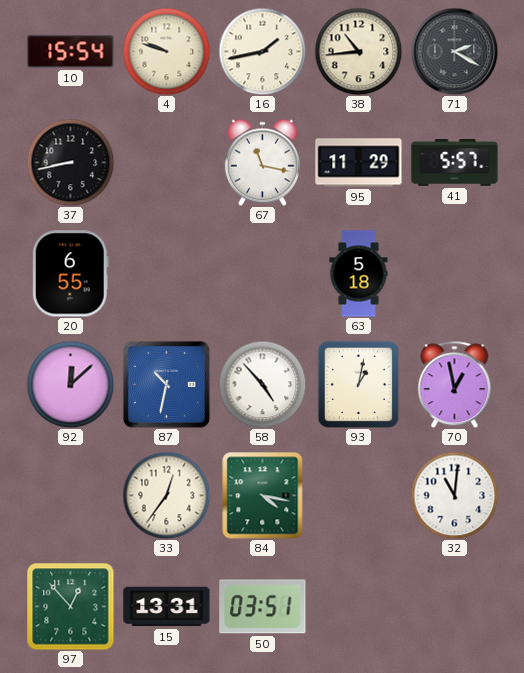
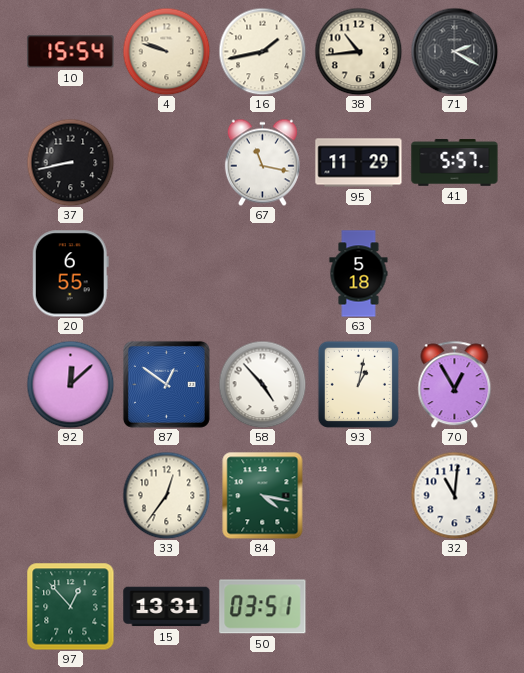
87: 10:32 -> 12:51 (166, 384)
70: 12:58 -> 12:55 (455, 384)
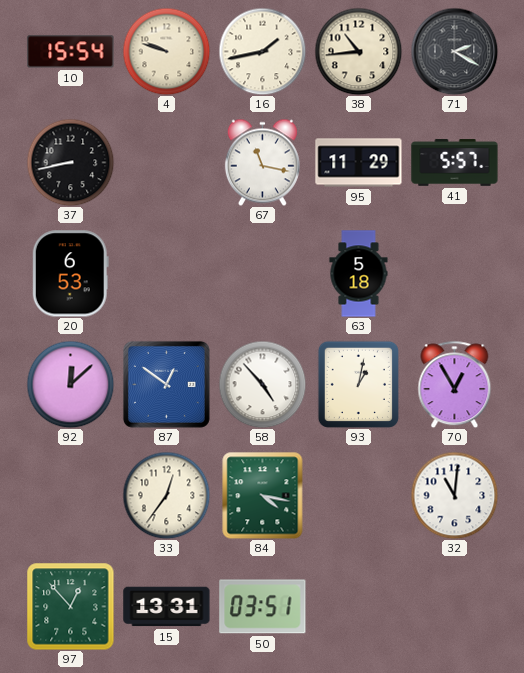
20: 6:55 -> 6:53 (70, 274)
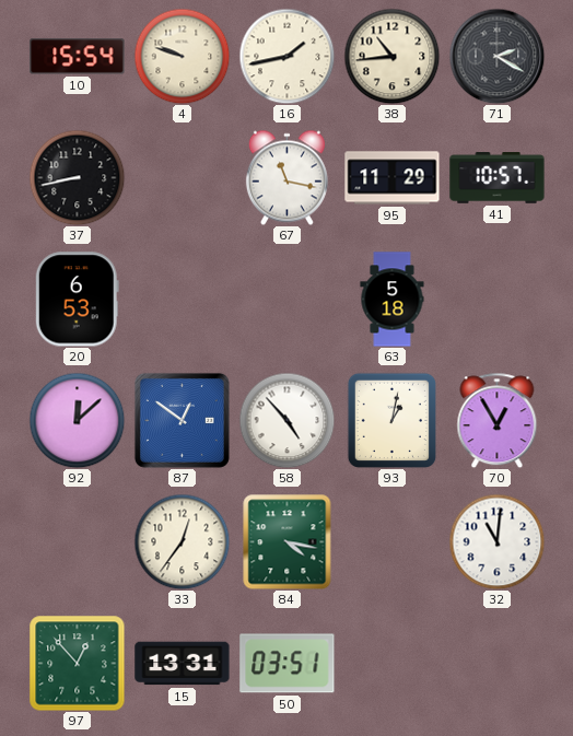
41: 5:57 -> 10:57 (498, 178)
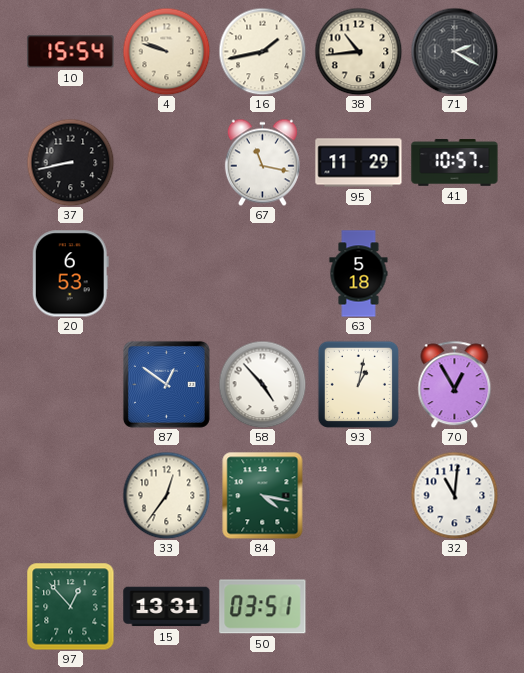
92: 12:08 -> none (77, 420)
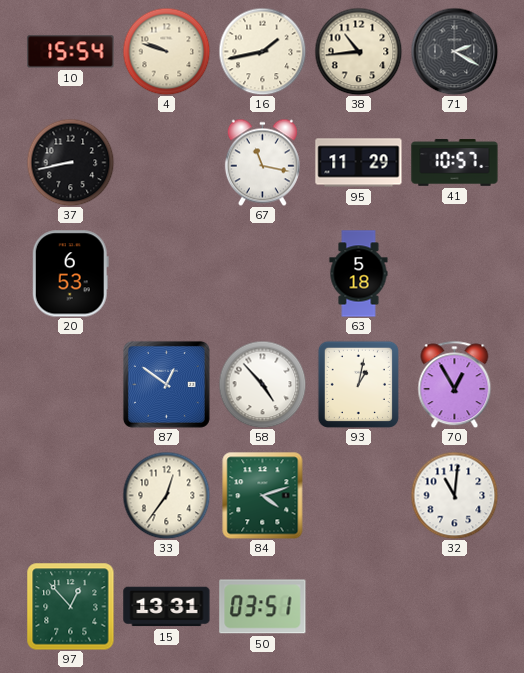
84: 4:17 -> 4:12 (263, 495)
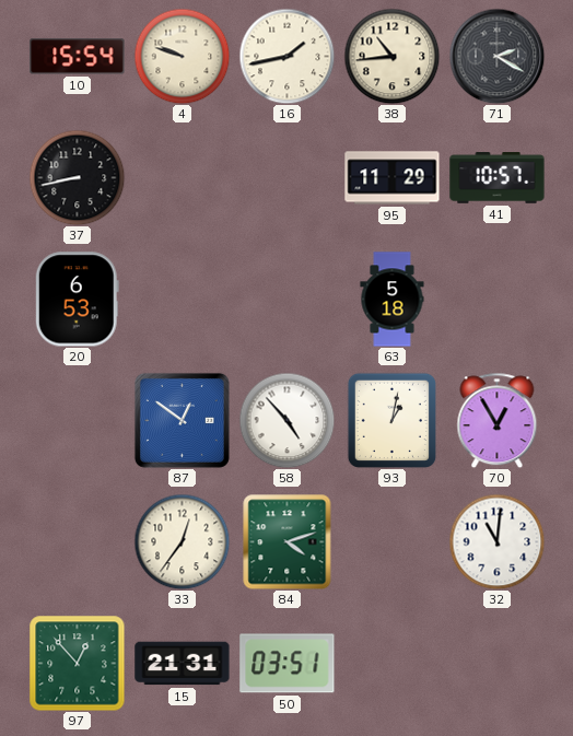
67: 11:17 -> none (262, 162)
15: 13:31 -> 21:31 (183, 664)
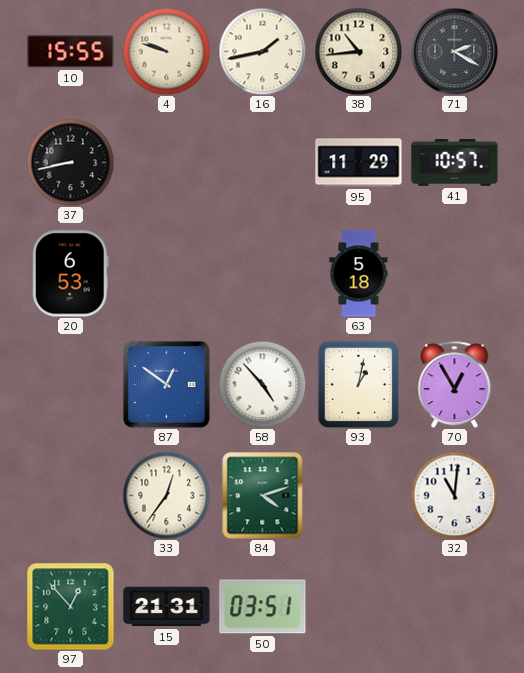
10: 15:54 -> 15:55 (71, 52)
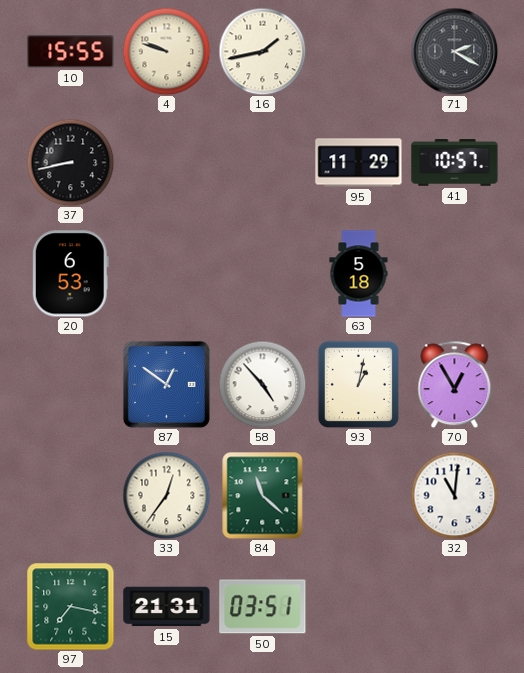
38: 10:44 -> none (358, 51)
84: 4:12 -> 11:22 (263, 495)
97: 12:53 -> 7:17 (71, 607)
